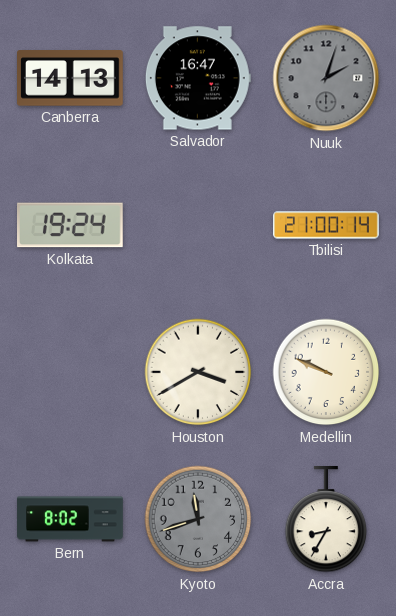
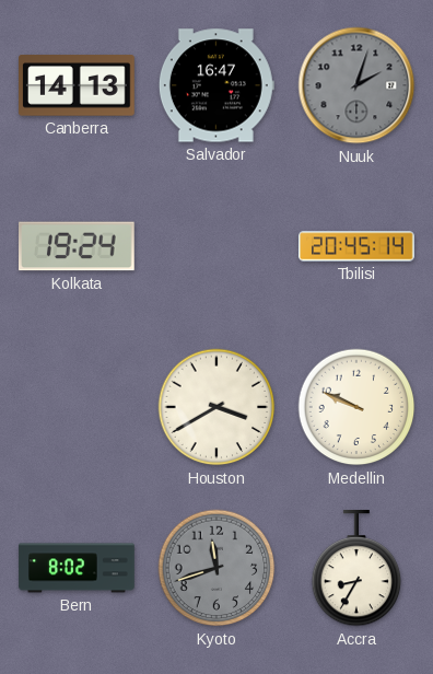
Tbilisi: 21:00 -> 20:45 (356, 246)
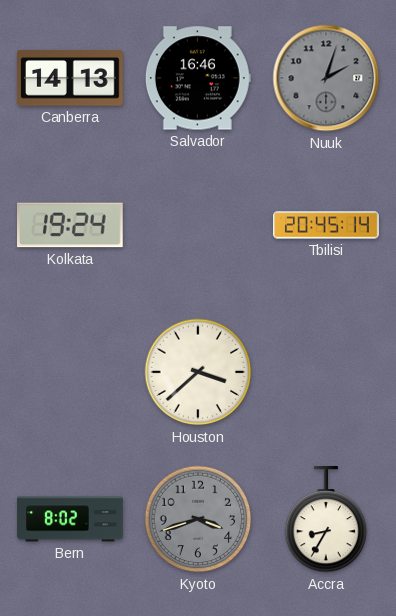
Salvador: 16:47 -> 16:46 (198, 78)
Houston: 3:40 -> 3:38 (198, 372)
Medellin: 9:49 -> none (356, 407)
Kyoto: 11:42 -> 3:42 (198, 519)
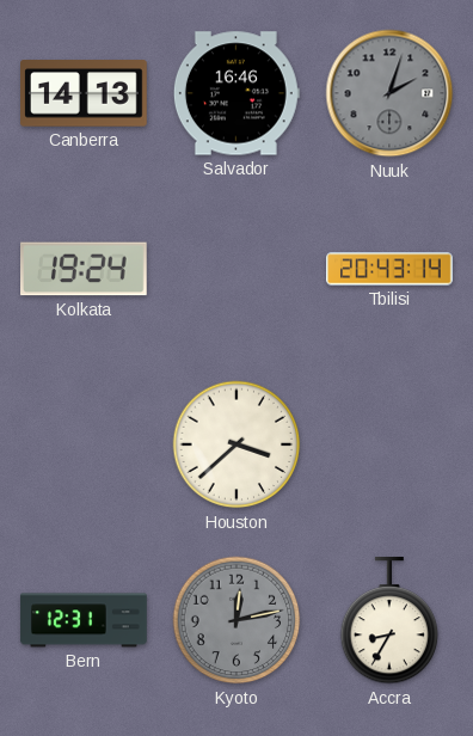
Tbilisi: 20:45 -> 20:43 (389, 269)
Bern: 8:02 -> 12:31 (84, 620)
Kyoto: 3:42 -> 12:13 (236, 620)
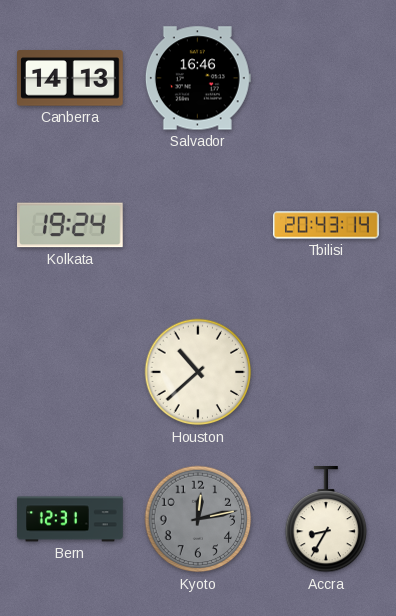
Nuuk: 2:03 -> none (389, 93)
Houston: 3:38 -> 10:38 (198, 372)
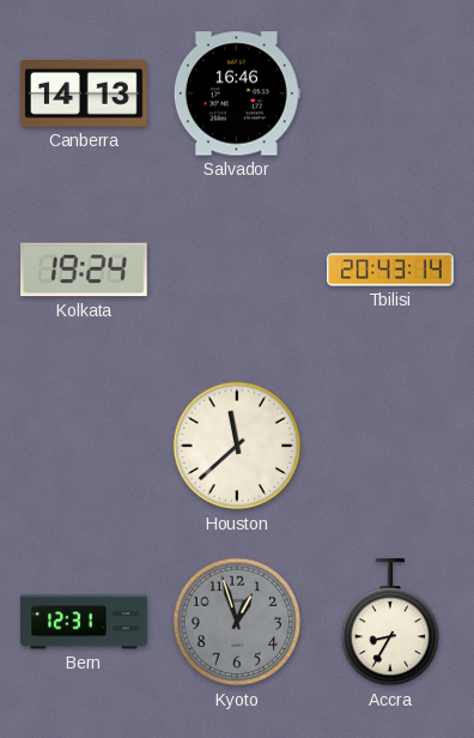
Houston: 10:38 -> 11:38 (237, 446)
Kyoto: 12:13 -> 12:57 (237, 622)
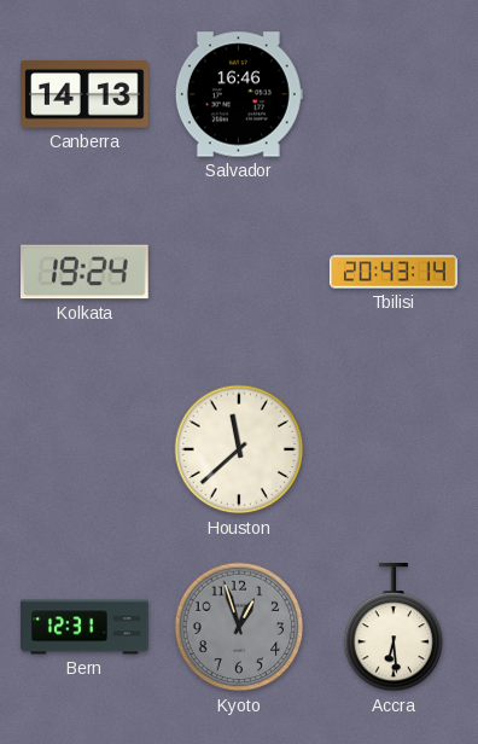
Accra: 8:35 -> 6:29 (394, 628)
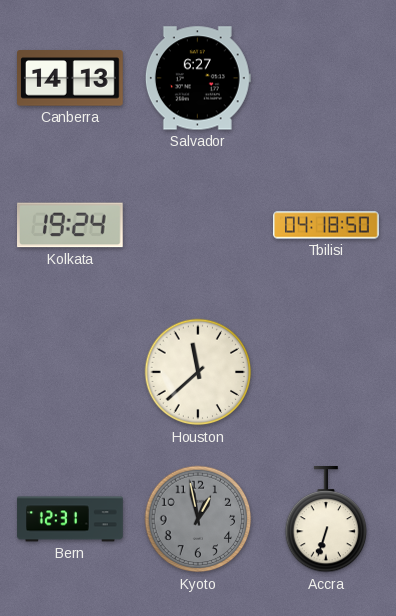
Salvador: 16:46 -> 6:27 (198, 78)
Tbilisi: 20:43 -> 04:18 (326, 225)
Kyoto: 12:57 -> 12:58 (198, 519)
Accra: 6:29 -> 6:33 (326, 520)
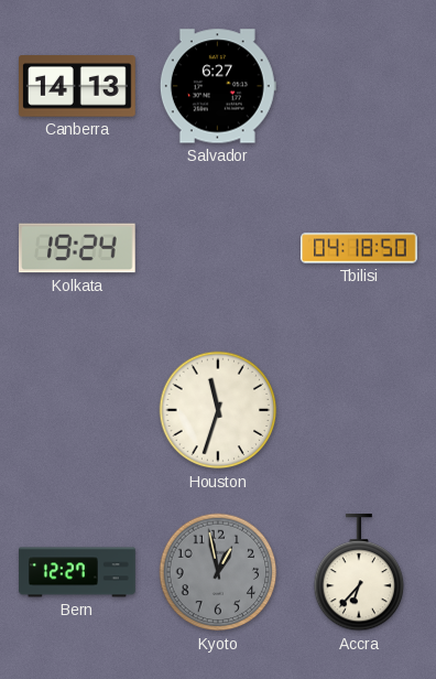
Houston: 11:38 -> 11:33 (218, 410)
Bern: 12:31 -> 12:27 (77, 572)
Accra: 6:33 -> 6:37 (359, 573)
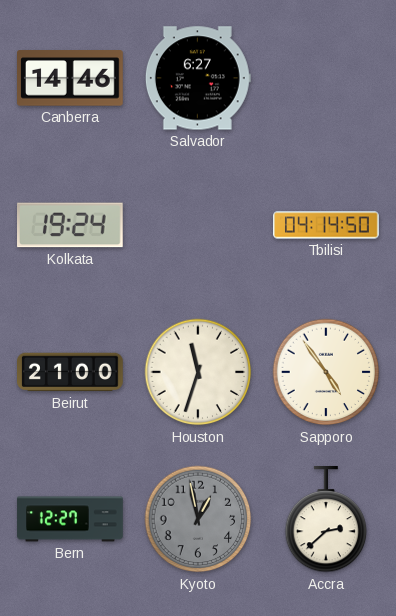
Canberra: 14:13 -> 14:46 (71, 78)
Tbilisi: 04:18 -> 04:14 (326, 225)
Beirut: none -> 21:00 (71, 372)
Sapporo: none -> 4:54 (326, 372)
Accra: 6:37 -> 2:38 (326, 520)
